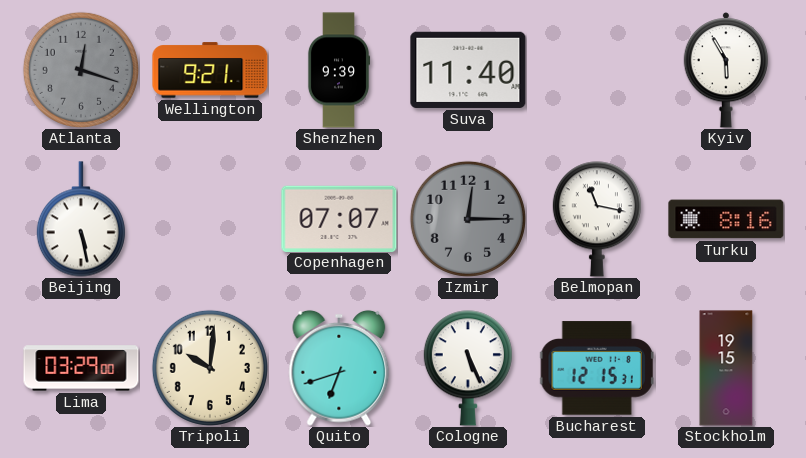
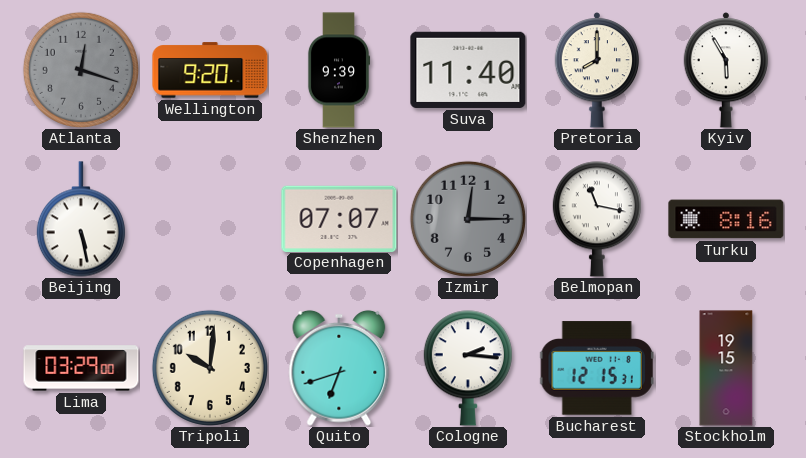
Wellington: 9:21 -> 9:20 (210, 70)
Pretoria: none -> 8:00 (597, 70)
Cologne: 5:26 -> 2:16 (468, 368)
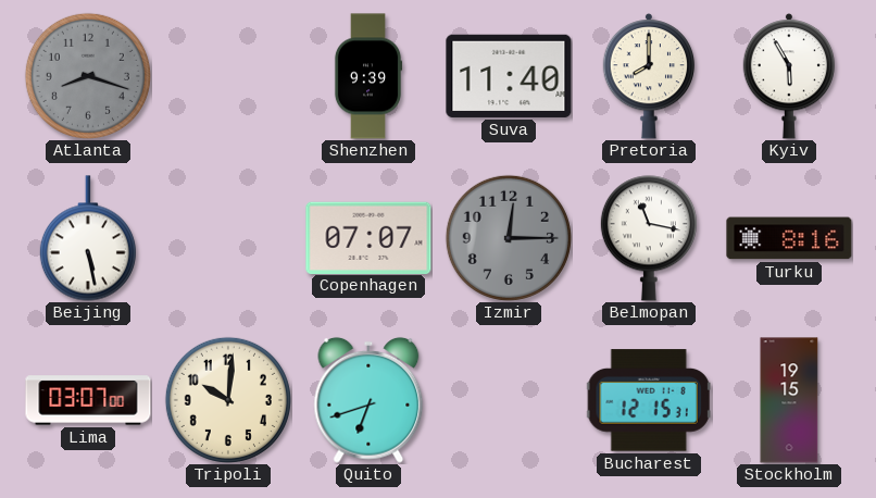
Atlanta: 12:18 -> 8:18 (88, 76)
Wellington: 9:20 -> none (210, 70)
Lima: 03:29 -> 03:07 (88, 400)
Cologne: 2:16 -> none (468, 368)
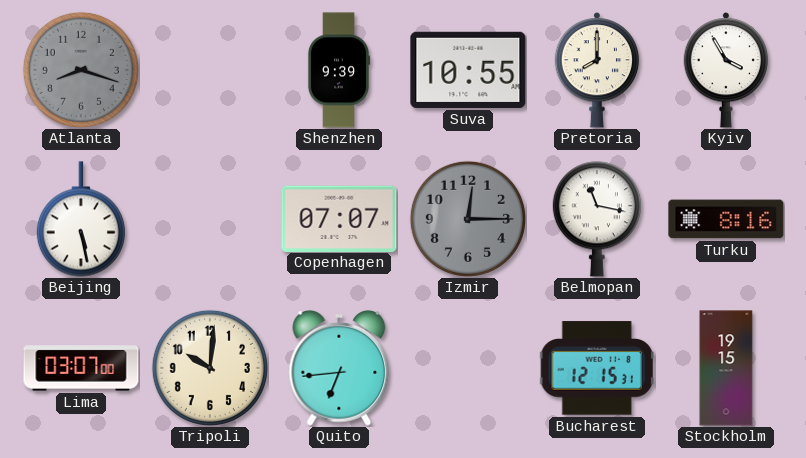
Suva: 11:40 -> 10:55 (468, 70)
Kyiv: 5:55 -> 3:55 (726, 70)
Quito: 6:42 -> 6:44 (339, 368)
